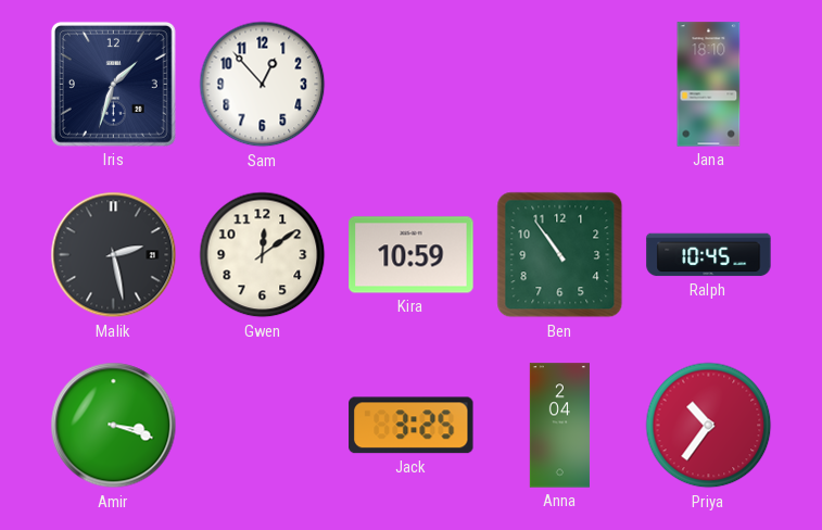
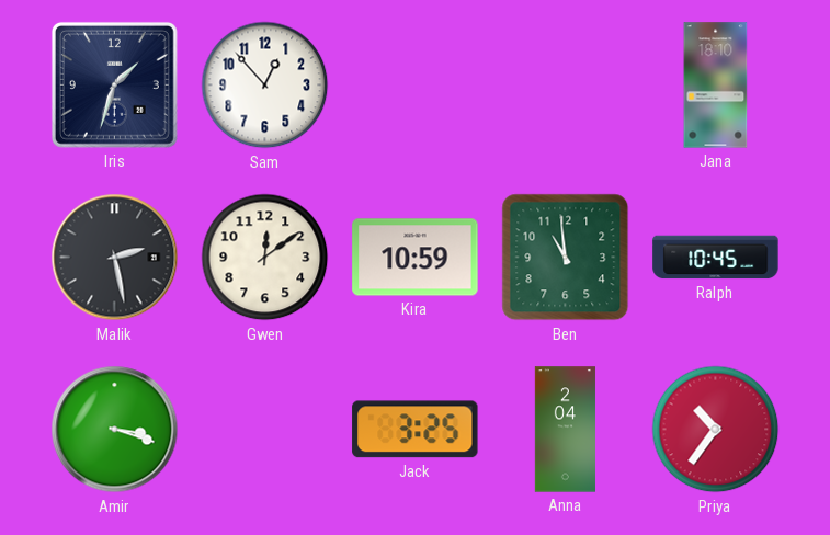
Ben: 10:54 -> 10:59 (566, 258)
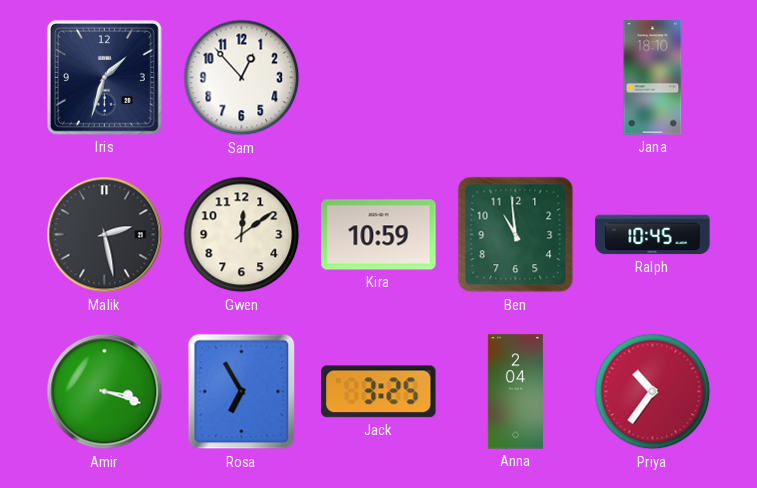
Rosa: none -> 6:55 (242, 392)
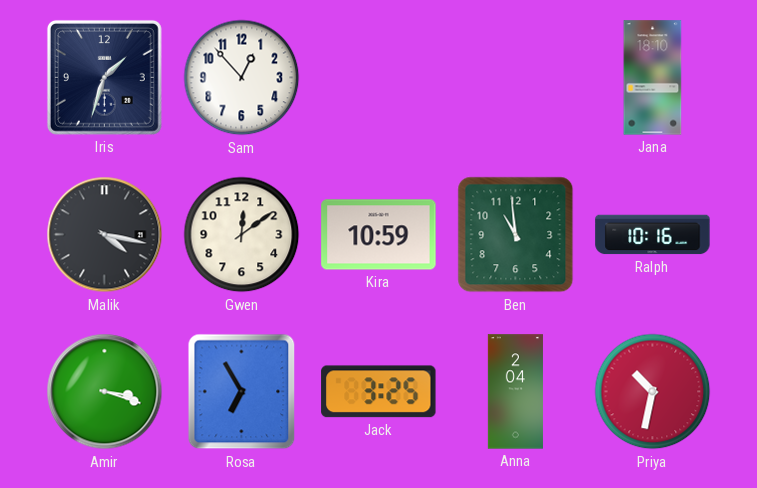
Malik: 2:28 -> 4:17 (105, 235)
Ralph: 10:45 -> 10:16 (653, 235)
Priya: 10:36 -> 10:32 (653, 392)
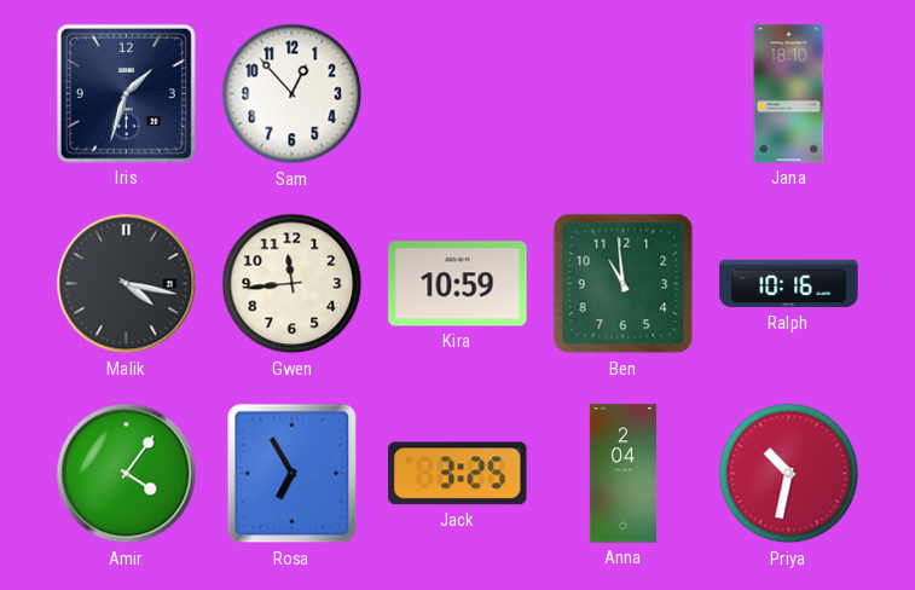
Gwen: 12:09 -> 11:44 (293, 284)
Amir: 3:18 -> 4:06 (127, 474)
